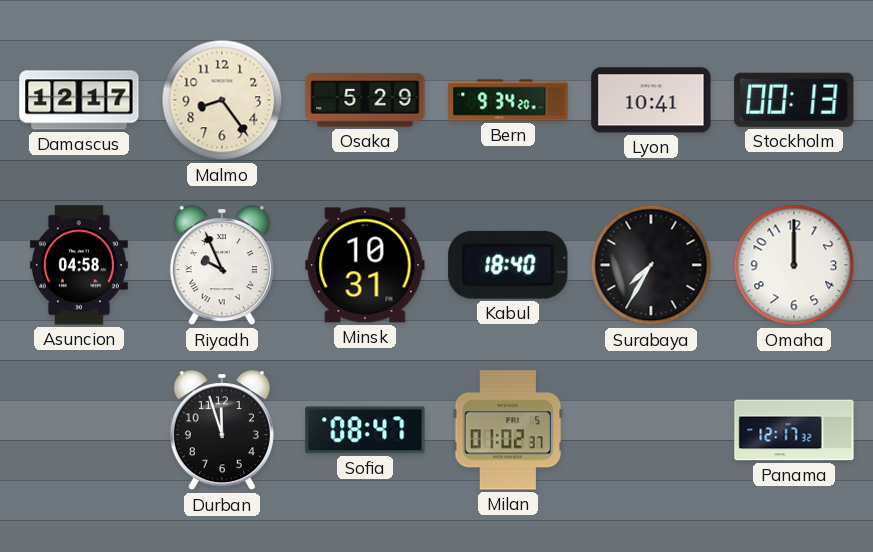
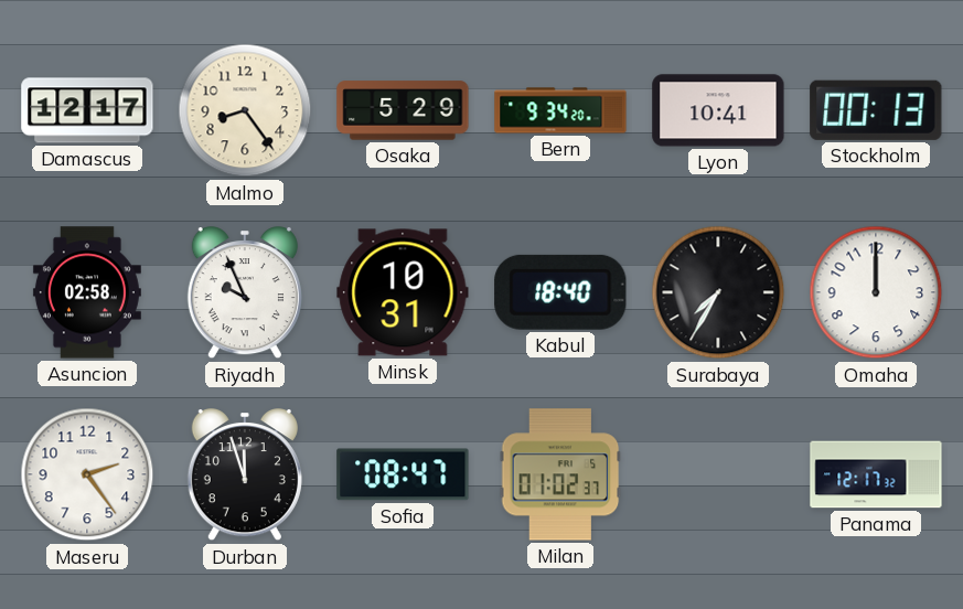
Asuncion: 04:58 -> 02:58 (87, 292)
Maseru: none -> 2:24 (87, 474)
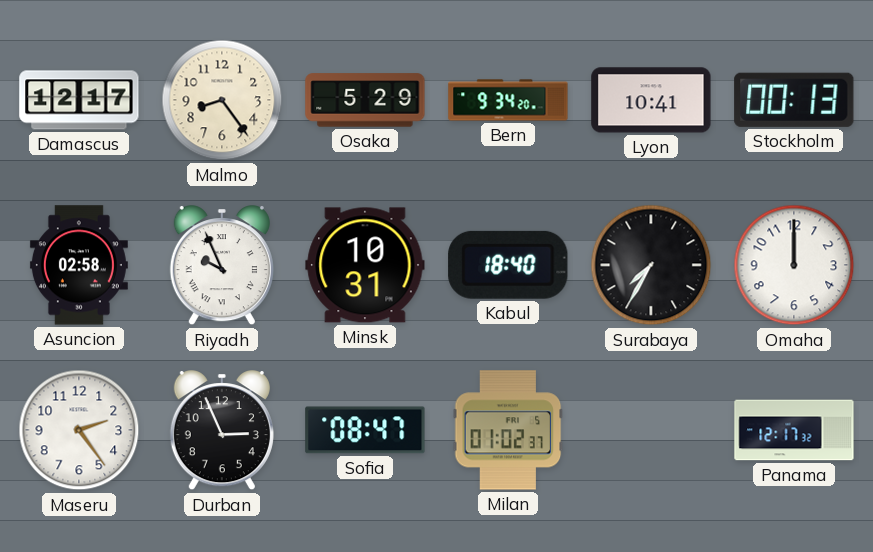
Durban: 11:57 -> 2:56 (222, 431)
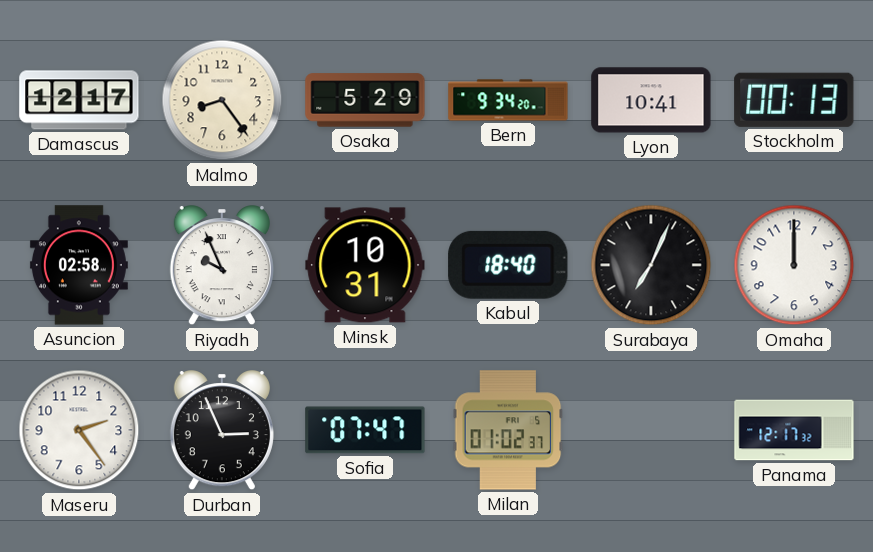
Surabaya: 7:35 -> 7:04 (651, 265)
Sofia: 08:47 -> 07:47 (365, 430)
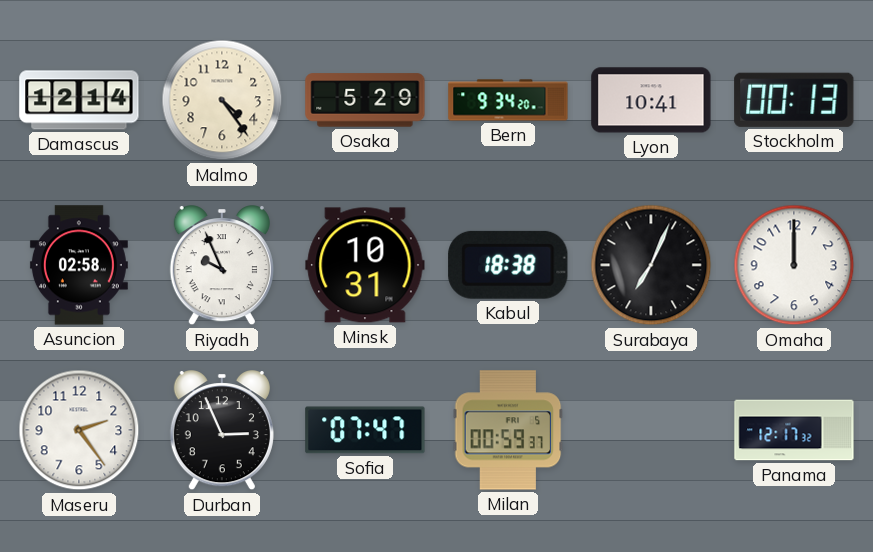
Damascus: 12:17 -> 12:14 (79, 100)
Malmo: 8:24 -> 4:24 (222, 100)
Kabul: 18:40 -> 18:38 (508, 265)
Milan: 01:02 -> 00:59 (508, 430)
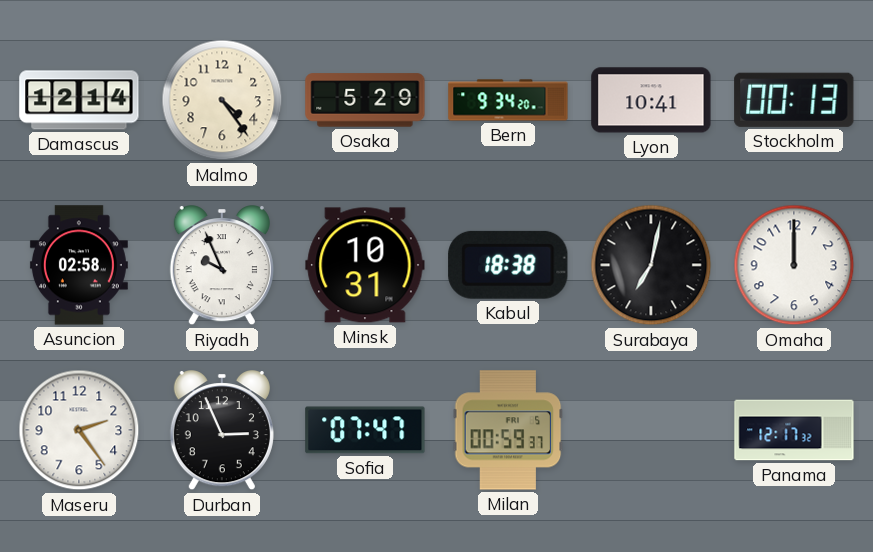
Surabaya: 7:04 -> 7:02 (651, 265)
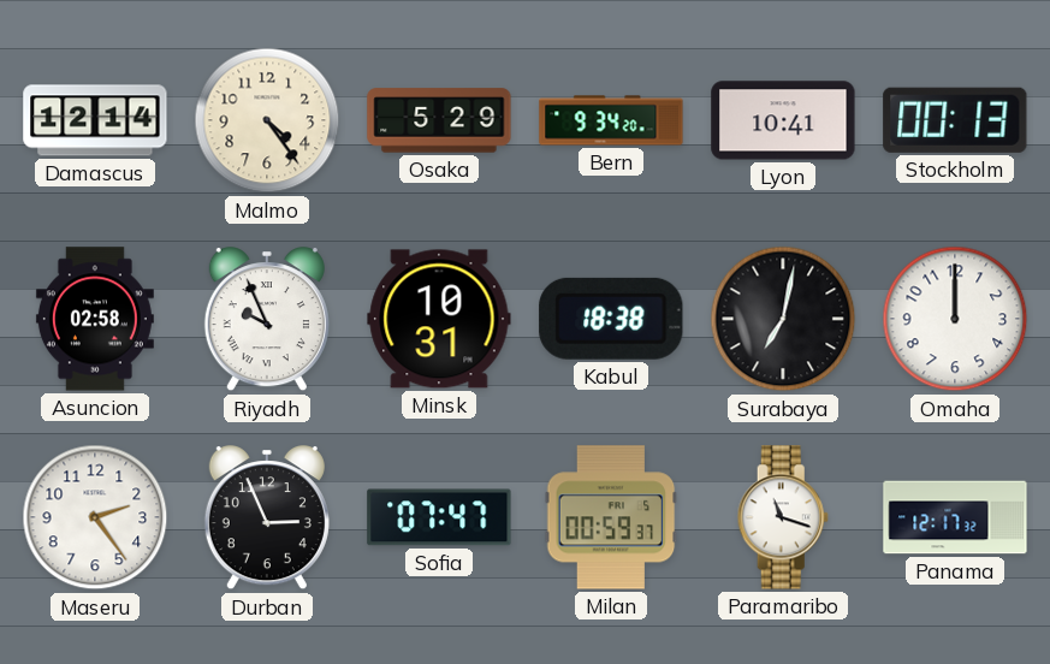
Paramaribo: none -> 11:18 (783, 517)
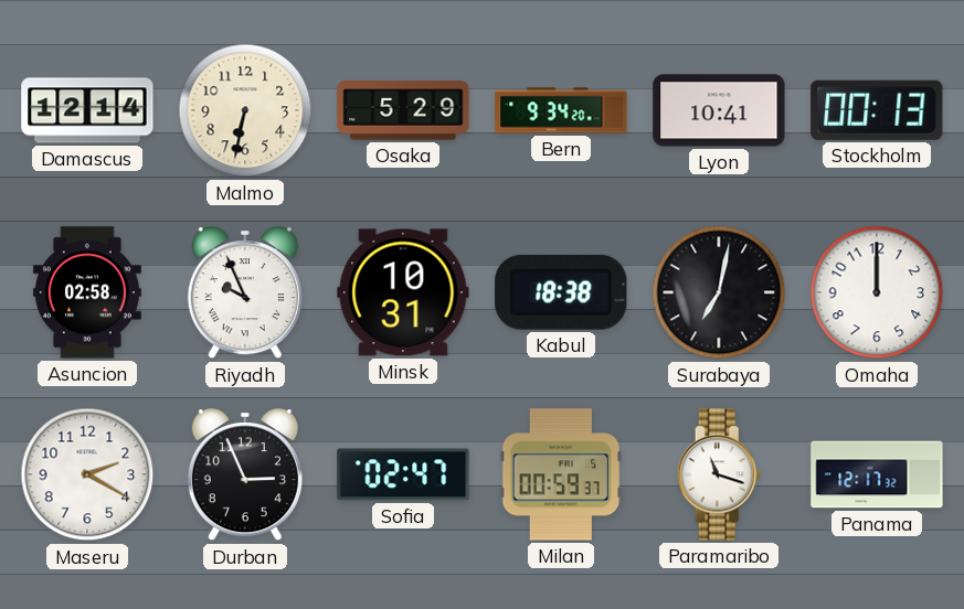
Malmo: 4:24 -> 6:32 (245, 110)
Maseru: 2:24 -> 2:20 (87, 474)
Sofia: 07:47 -> 02:47 (403, 474)
